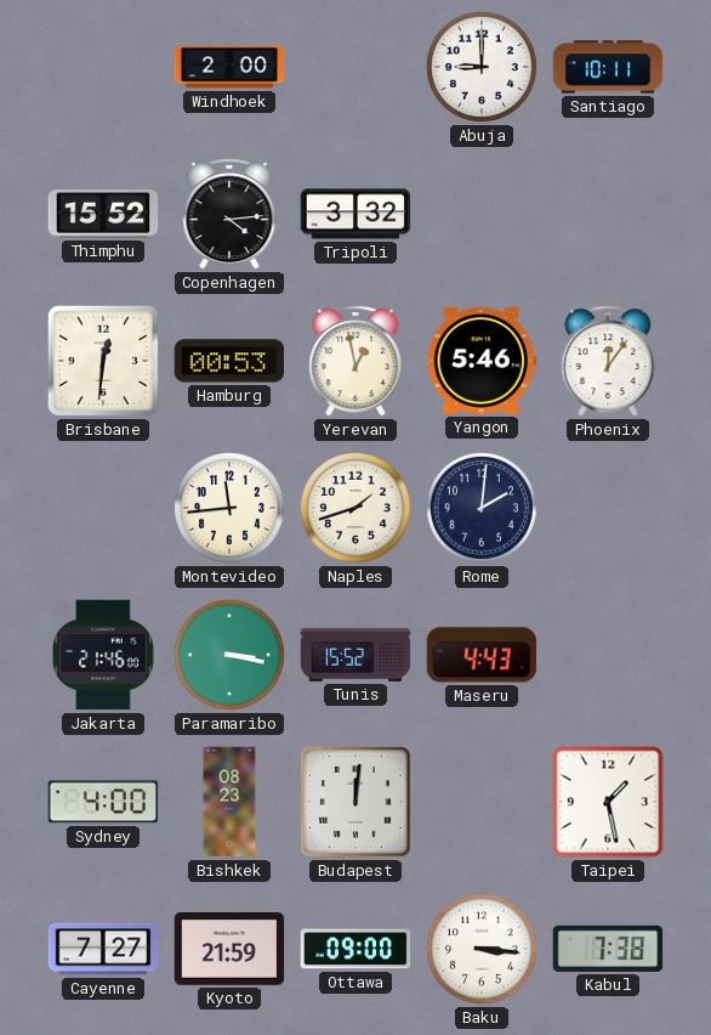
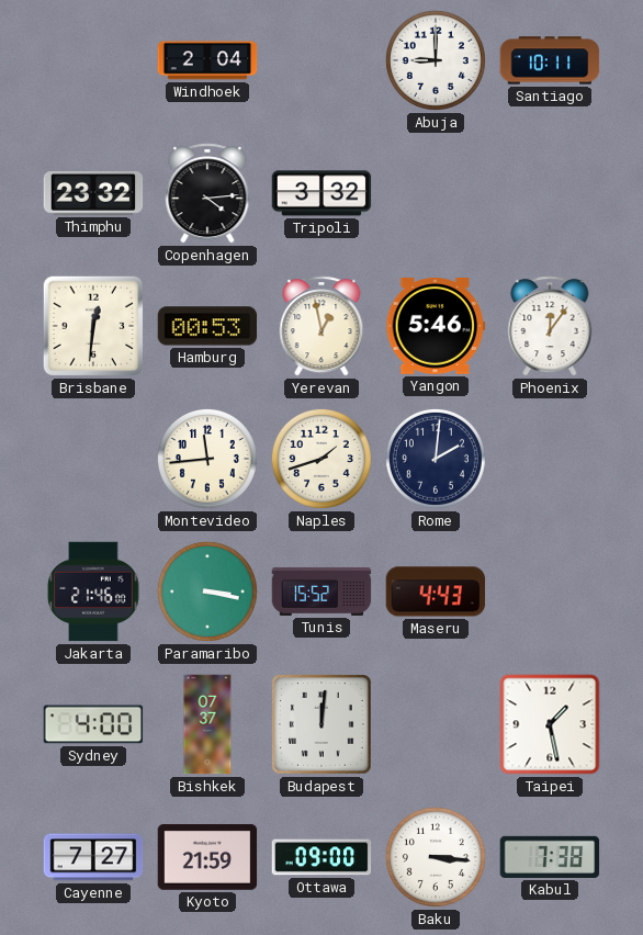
Windhoek: 2:00 -> 2:04 (207, 60)
Thimphu: 15:52 -> 23:32 (93, 193)
Bishkek: 08:23 -> 07:37 (207, 724)
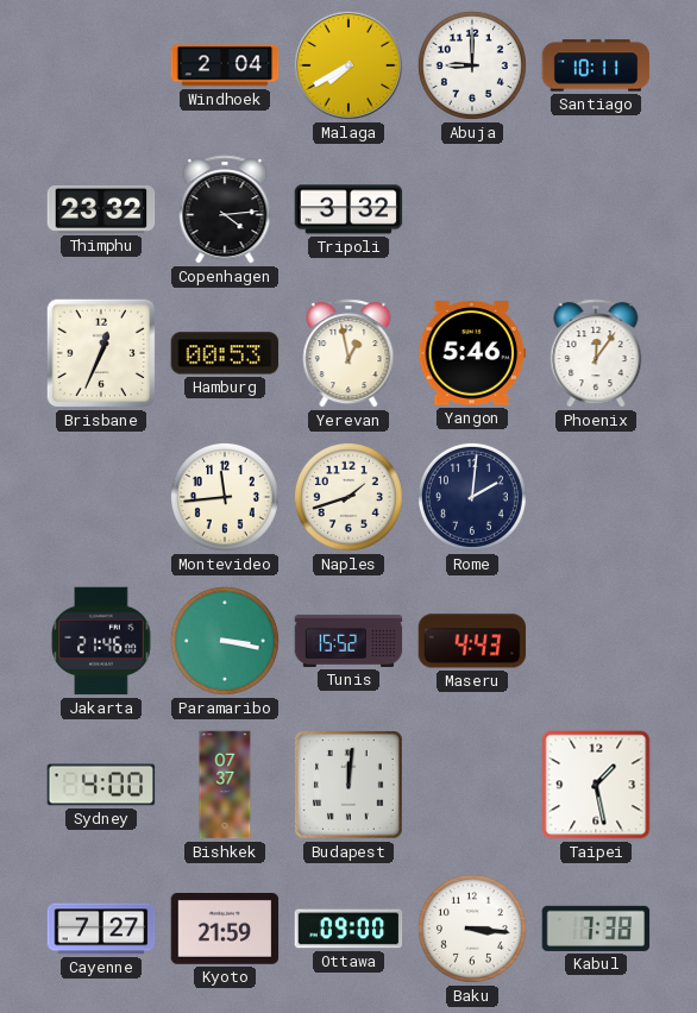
Malaga: none -> 7:40 (348, 65)
Brisbane: 12:31 -> 12:34 (101, 353)
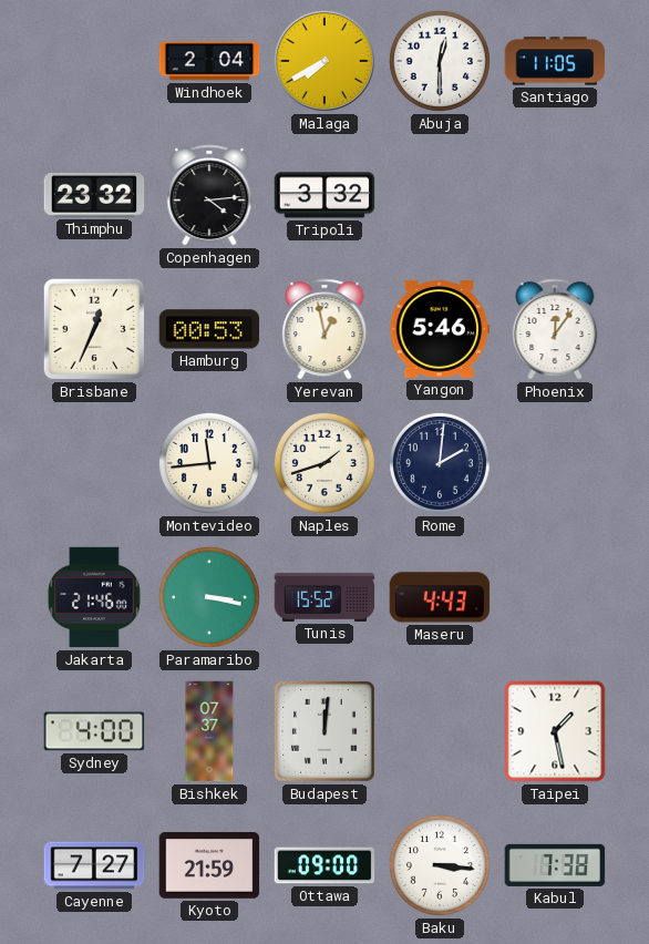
Abuja: 9:00 -> 12:30 (440, 61)
Santiago: 10:11 -> 11:05 (555, 61)
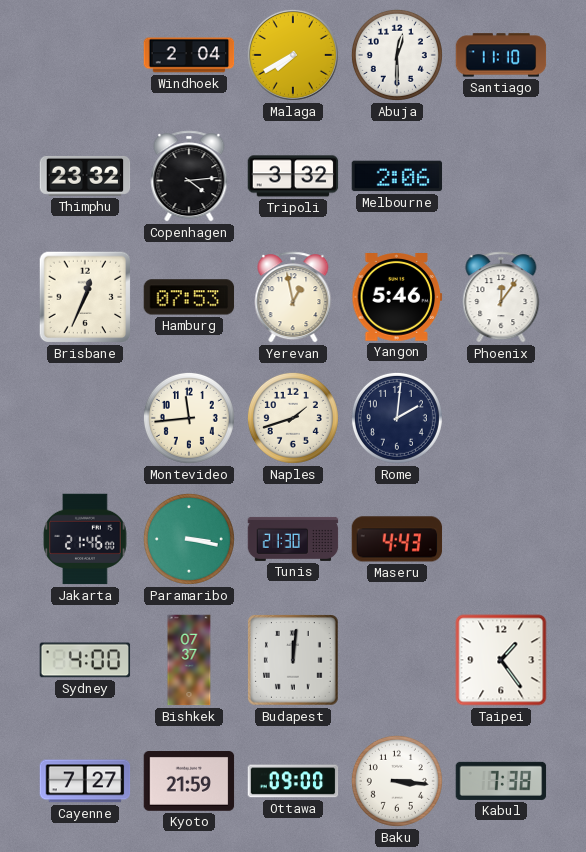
Santiago: 11:05 -> 11:10 (501, 55)
Melbourne: none -> 2:06 (397, 176)
Hamburg: 00:53 -> 07:53 (189, 297)
Tunis: 15:52 -> 21:30 (293, 539)
Taipei: 1:28 -> 1:24 (501, 660)
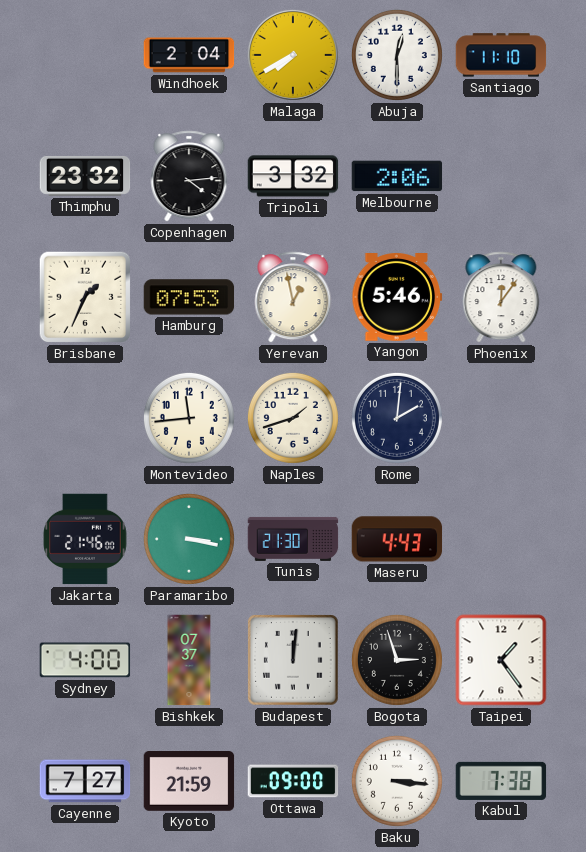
Brisbane: 12:34 -> 1:34 (85, 297)
Bogota: none -> 2:57 (397, 660)
